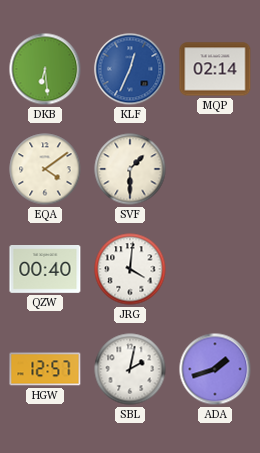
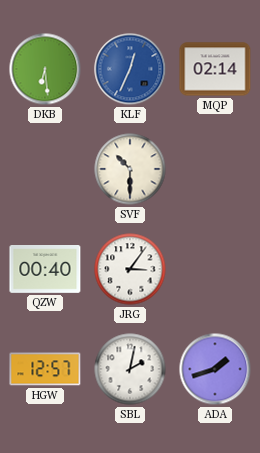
EQA: 4:09 -> none (45, 169)
SVF: 1:30 -> 10:30 (130, 169)
JRG: 4:01 -> 3:06 (130, 269)
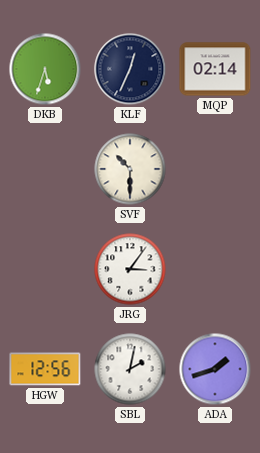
DKB: 6:29 -> 5:33 (45, 69)
KLF dial: blue -> navy (130, 69)
QZW: 00:40 -> none (45, 270)
HGW: 12:57 -> 12:56 (45, 369)
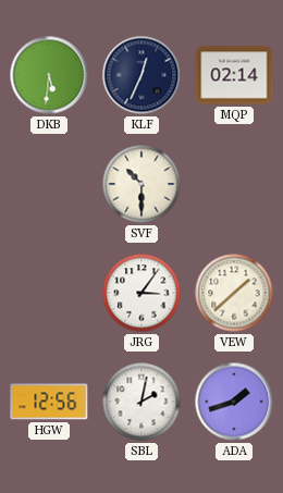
DKB: 5:33 -> 5:31 (49, 75)
VEW: none -> 1:38 (234, 293)
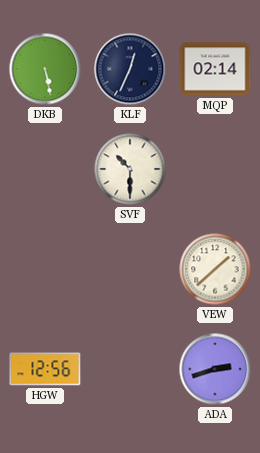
DKB: 5:31 -> 5:28 (45, 69)
JRG: 3:06 -> none (141, 293)
SBL: 2:02 -> none (141, 402)
ADA: 1:42 -> 2:42 (215, 369)
